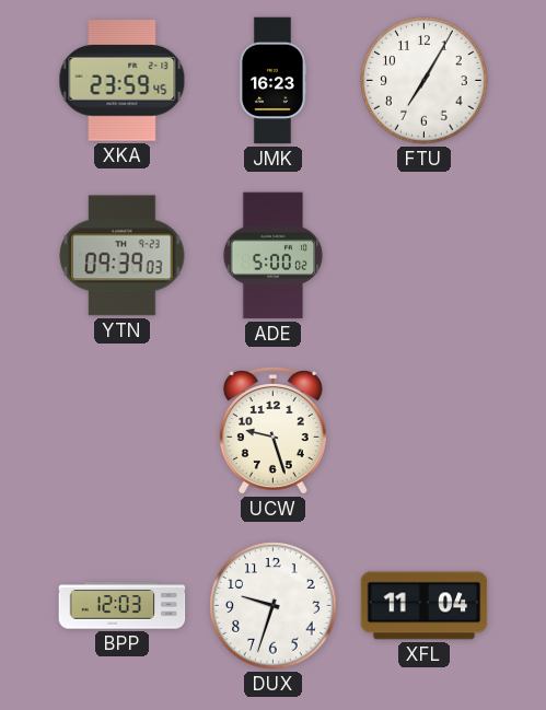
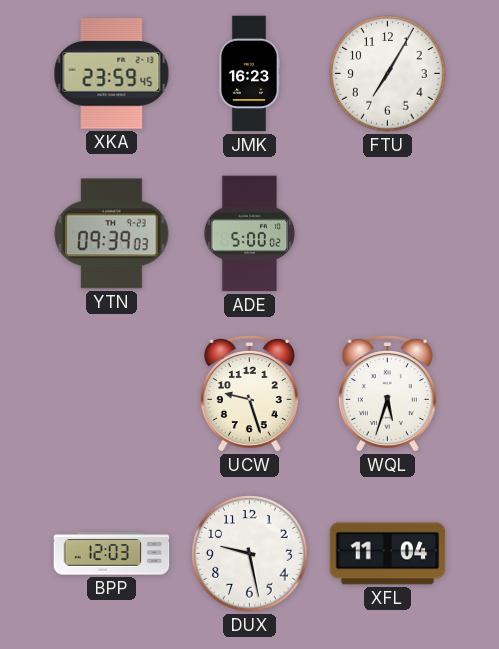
WQL: none -> 5:33 (387, 394)
DUX: 9:33 -> 9:28 (250, 554)
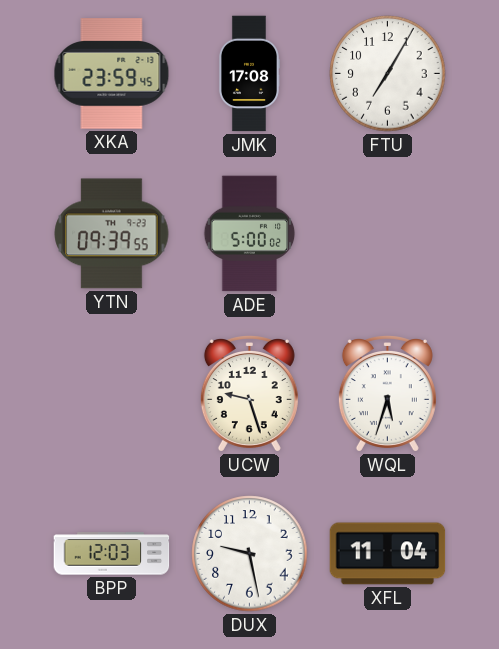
JMK: 16:23 -> 17:08 (248, 74)
YTN: 09:39:03 -> 09:39:55 (112, 234)
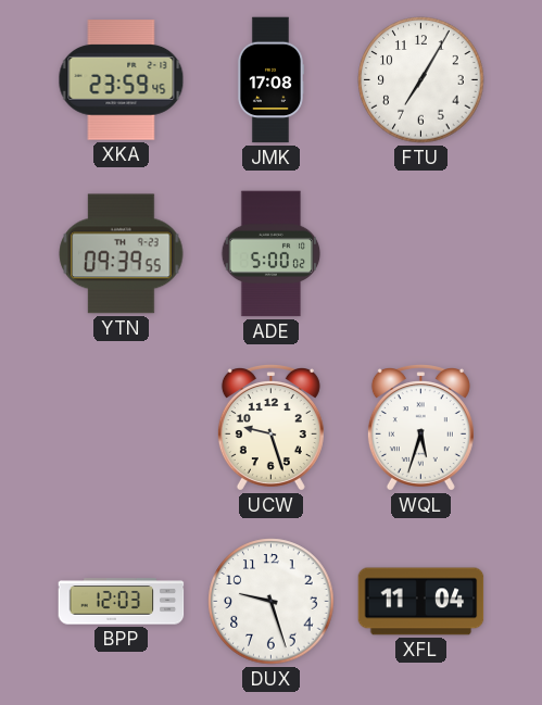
DUX: 9:28 -> 9:27 (272, 602)
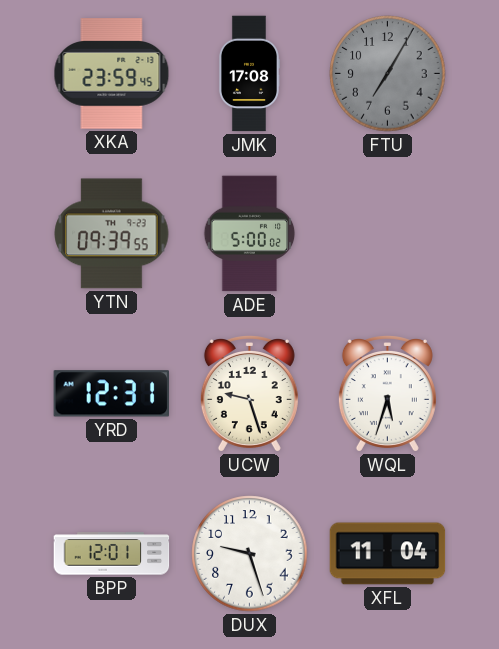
FTU dial: white -> grey (388, 74)
YRD: none -> 12:31 (111, 394)
BPP: 12:03 -> 12:01 (112, 554)
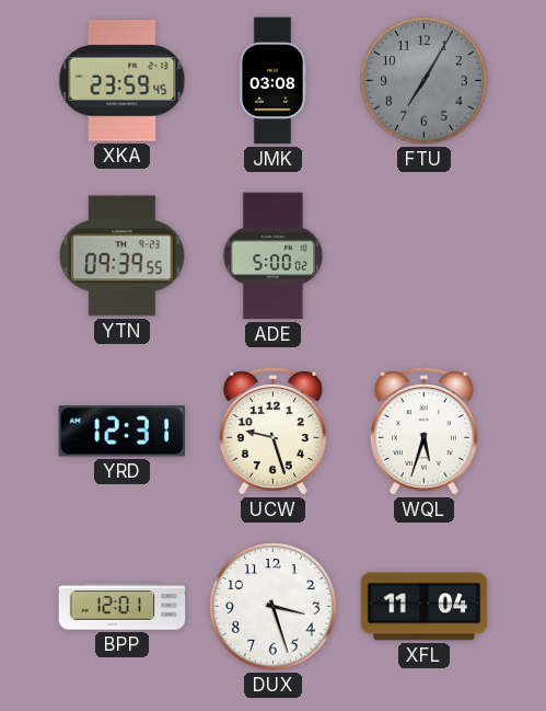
JMK: 17:08 -> 03:08 (271, 81)
DUX: 9:27 -> 3:27 (274, 607)
